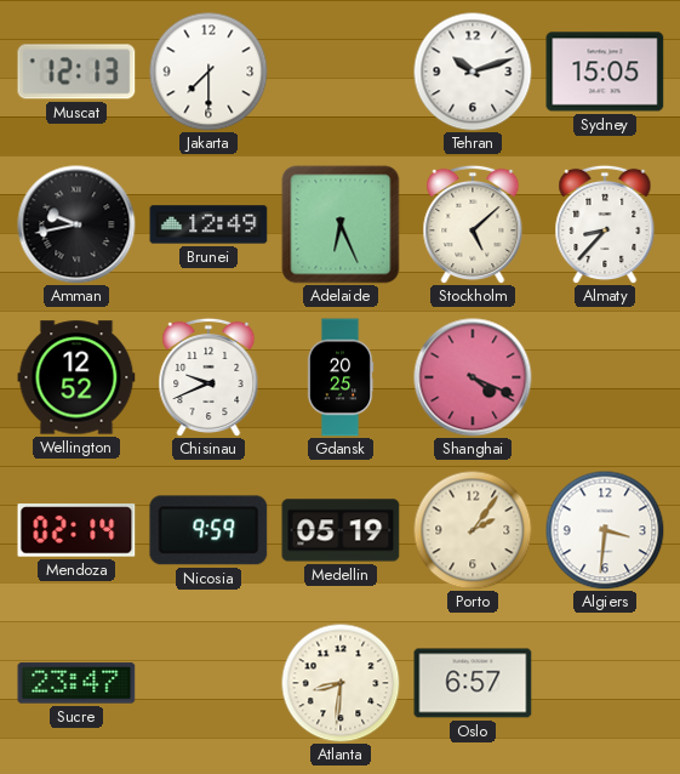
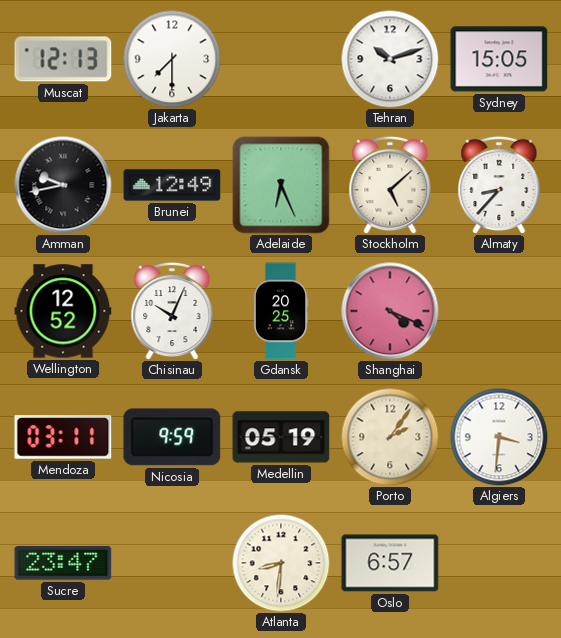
Chisinau: 9:41 -> 10:04 (172, 311)
Mendoza: 02:14 -> 03:11 (63, 437)
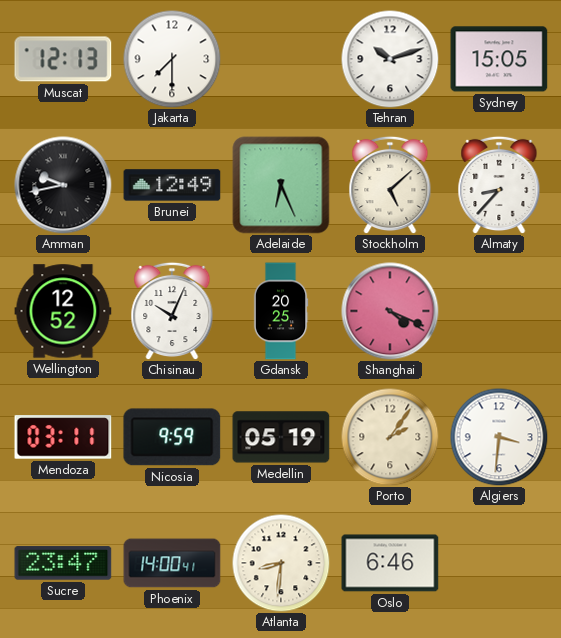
Phoenix: none -> 14:00 (172, 563)
Oslo: 6:57 -> 6:46 (390, 563)
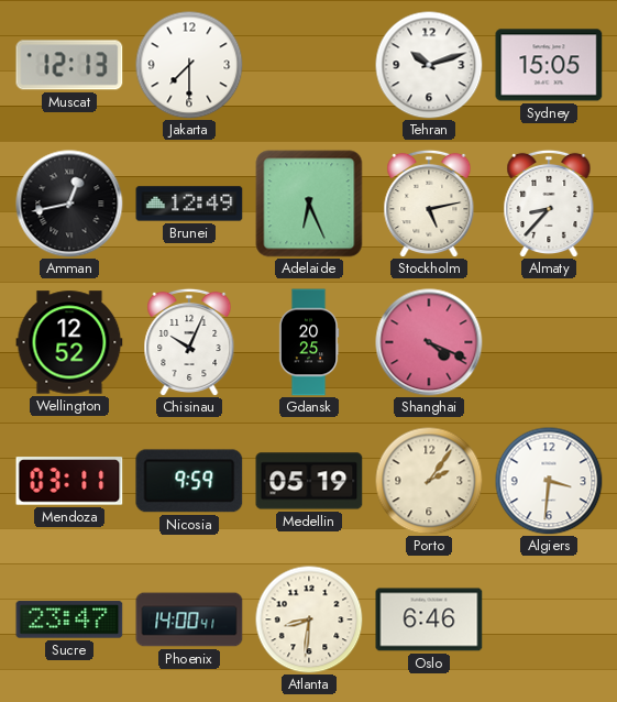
Amman: 9:43 -> 12:43 (69, 204)
Stockholm: 5:08 -> 5:13 (429, 204)
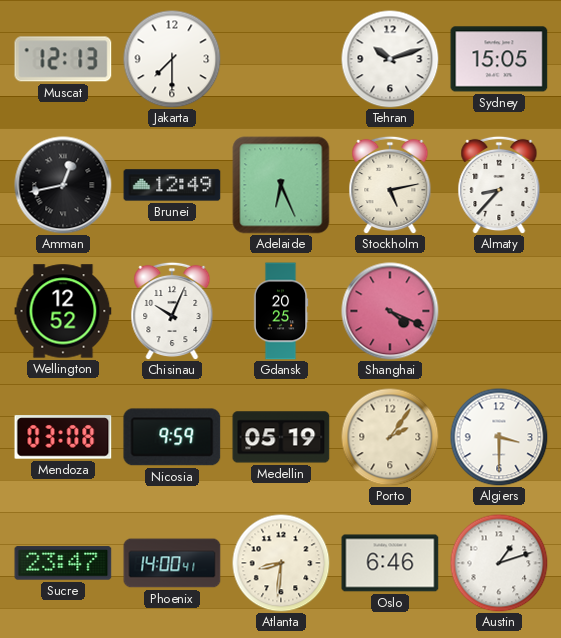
Mendoza: 03:11 -> 03:08 (63, 437)
Algiers: 3:31 -> 3:30 (499, 437)
Austin: none -> 1:12 (499, 563)
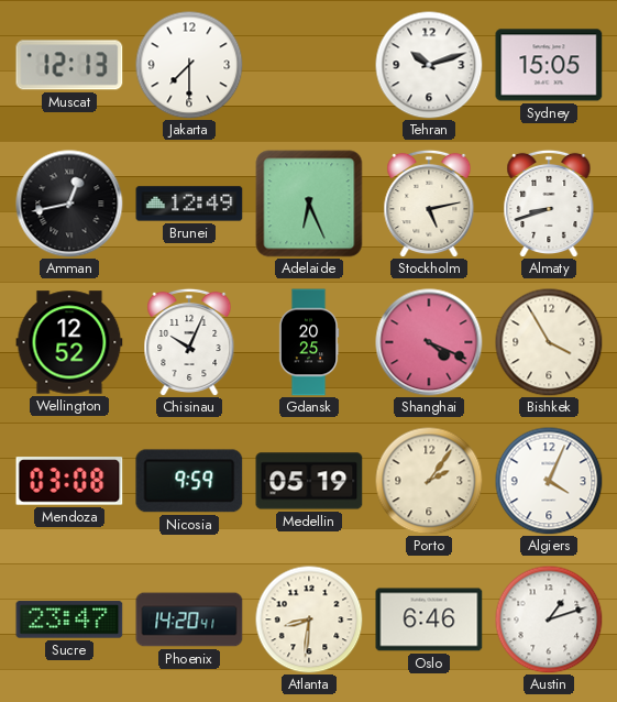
Almaty: 8:37 -> 8:42 (549, 204)
Bishkek: none -> 3:55 (549, 342)
Algiers: 3:30 -> 4:04 (549, 481)
Phoenix: 14:00 -> 14:20 (189, 619)
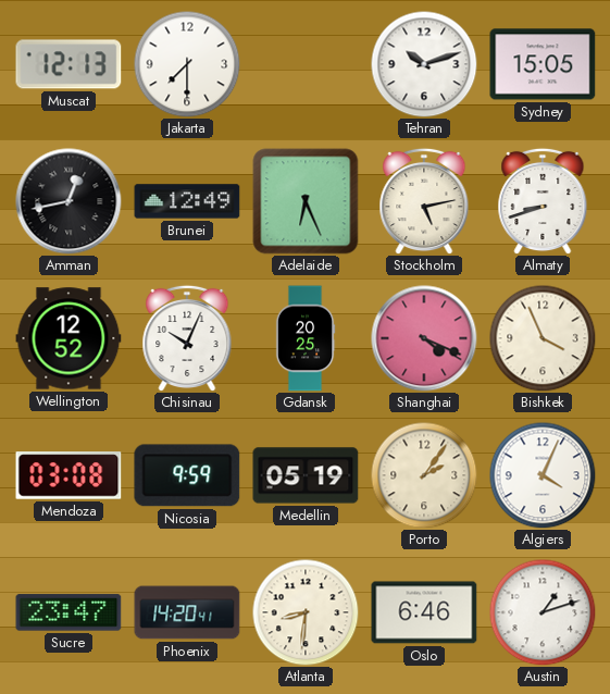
Bishkek: 3:55 -> 3:56 (543, 338)
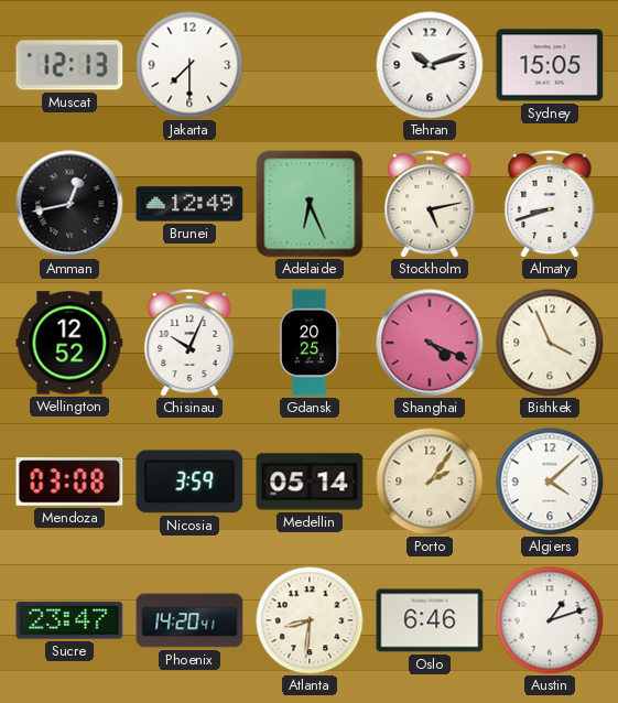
Nicosia: 9:59 -> 3:59 (189, 482)
Medellin: 05:19 -> 05:14 (310, 482)
Algiers: 4:04 -> 4:08 (550, 482)
